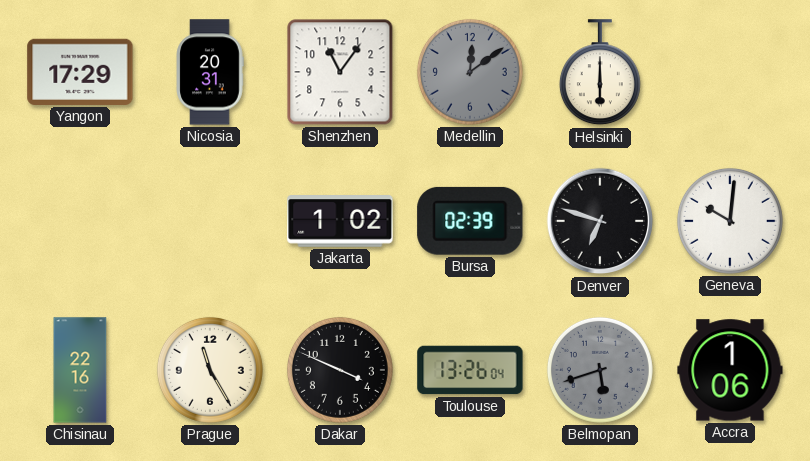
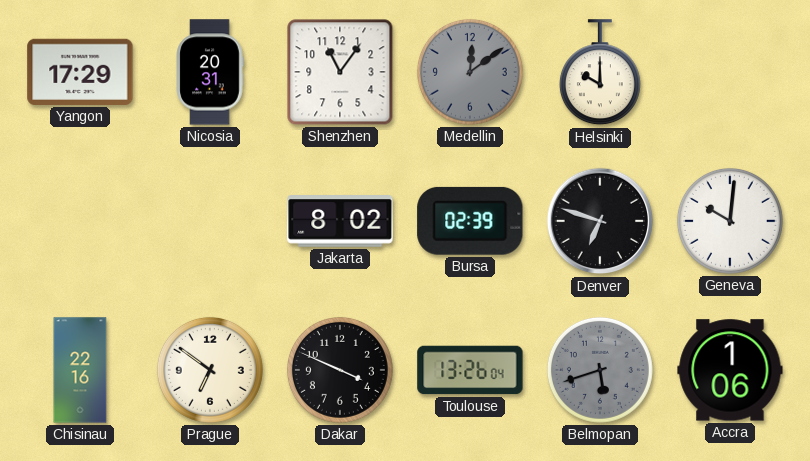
Helsinki: 6:00 -> 10:00 (600, 73)
Jakarta: 1:02 -> 8:02 (340, 222)
Prague: 11:25 -> 6:51 (210, 370)
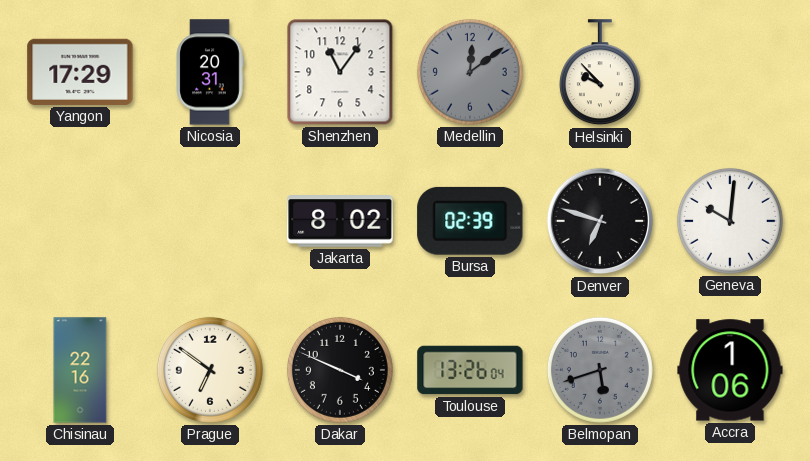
Helsinki: 10:00 -> 9:53 (600, 73)
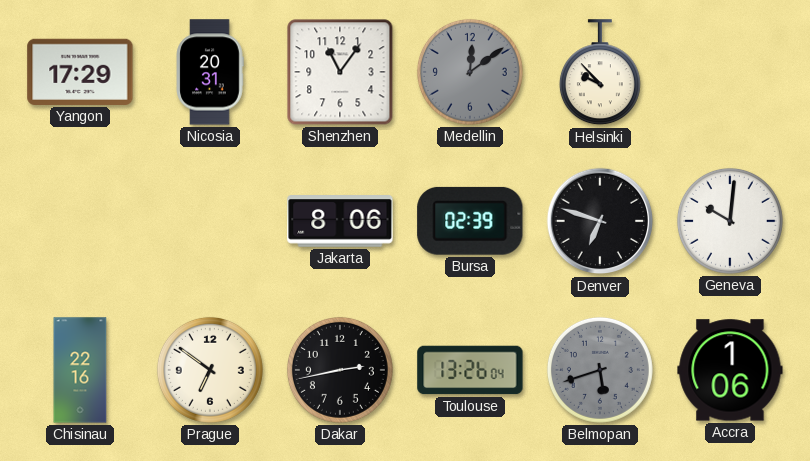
Jakarta: 8:02 -> 8:06 (340, 222)
Dakar: 3:49 -> 2:43 (340, 370)
